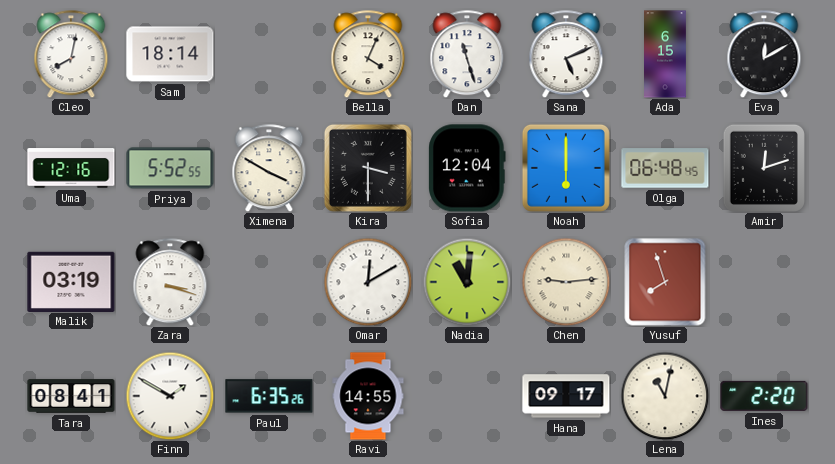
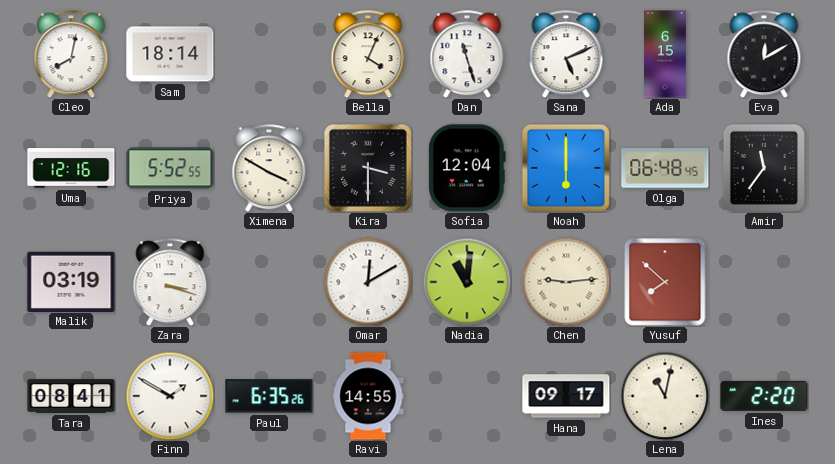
Amir: 12:12 -> 11:36 (764, 168)
Yusuf: 7:57 -> 7:52 (665, 282)
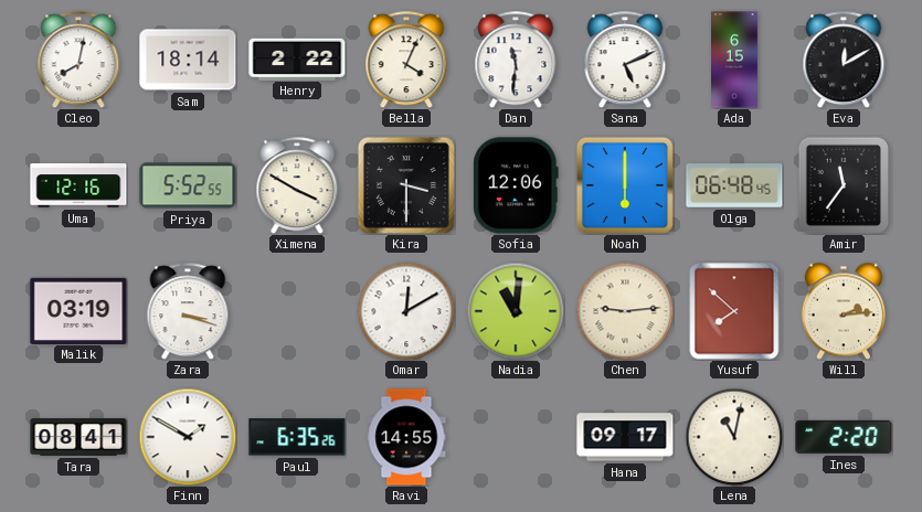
Henry: none -> 2:22 (297, 58)
Dan: 11:27 -> 11:31 (516, 60)
Sofia: 12:04 -> 12:06 (517, 185)
Will: none -> 2:14 (844, 311)
